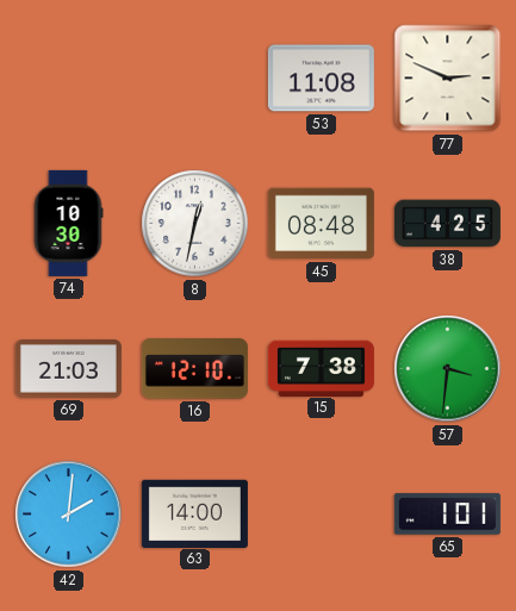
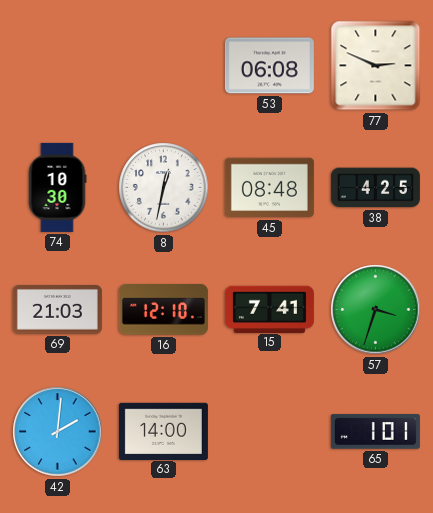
53: 11:08 -> 06:08 (269, 66)
15: 7:38 -> 7:41 (269, 309)
57: 3:31 -> 3:33 (376, 310)
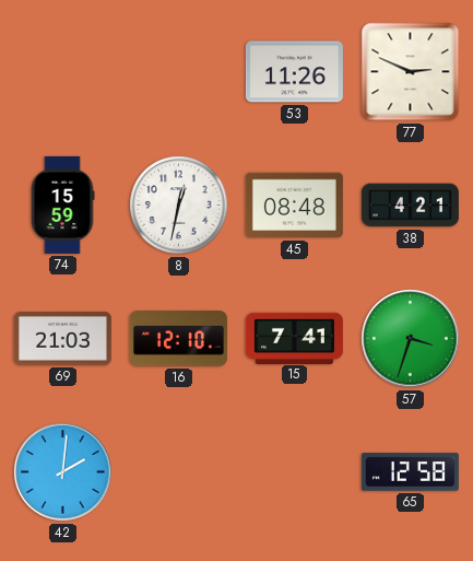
53: 06:08 -> 11:26 (294, 72)
74: 10:30 -> 15:59 (62, 204)
38: 4:25 -> 4:21 (410, 206)
63: 14:00 -> none (163, 431)
65: 1:01 -> 12:58 (410, 472)
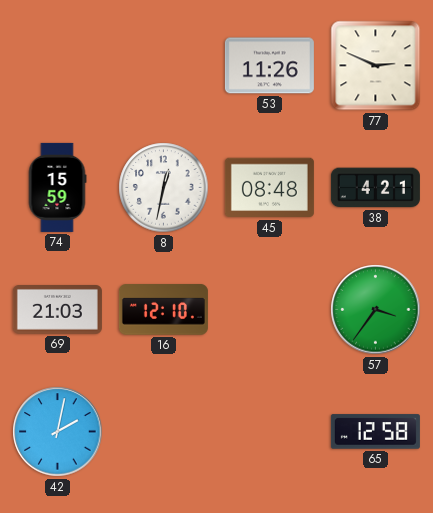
15: 7:41 -> none (294, 338)
57: 3:33 -> 3:36 (376, 310)
42: 2:01 -> 2:02 (58, 432)
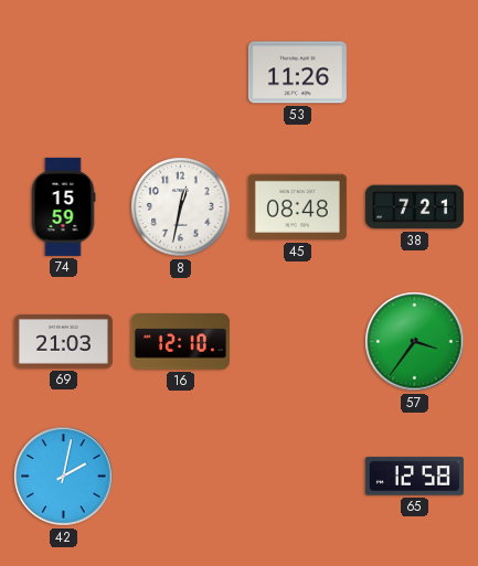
77: 2:49 -> none (376, 66)
38: 4:21 -> 7:21 (414, 207)
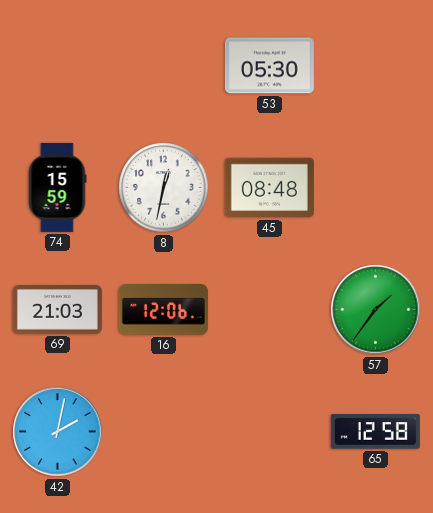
53: 11:26 -> 05:30 (269, 66)
38: 7:21 -> none (414, 207)
16: 12:10 -> 12:06 (163, 310)
57: 3:36 -> 1:36 (376, 310)
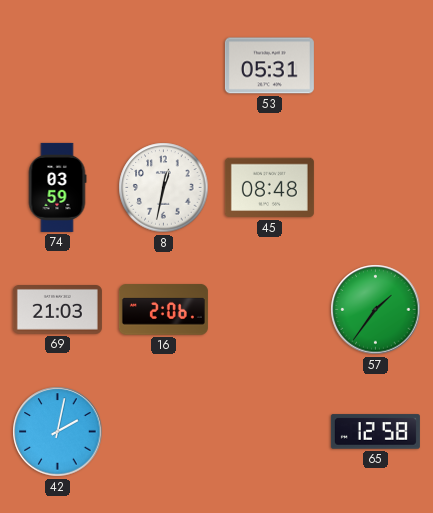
53: 05:30 -> 05:31 (269, 66)
74: 15:59 -> 03:59 (57, 187)
16: 12:06 -> 2:06 (163, 310)
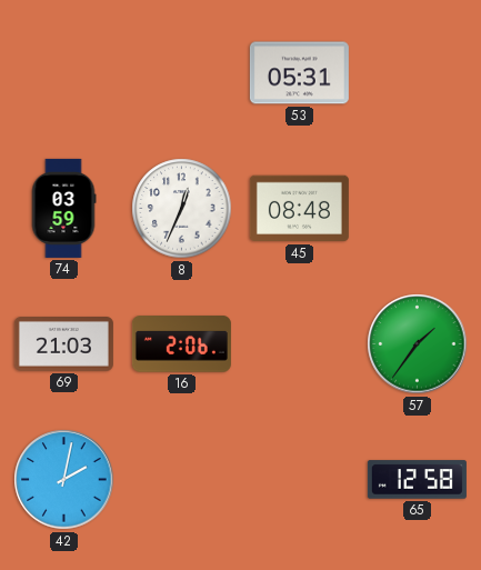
8: 12:32 -> 12:34 (182, 209)
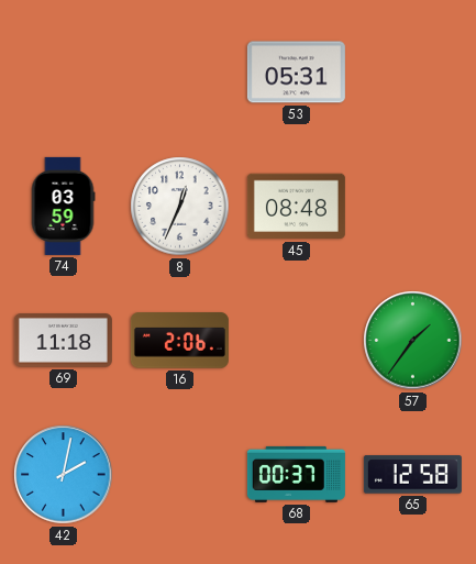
69: 21:03 -> 11:18 (63, 341)
68: none -> 00:37 (296, 474)
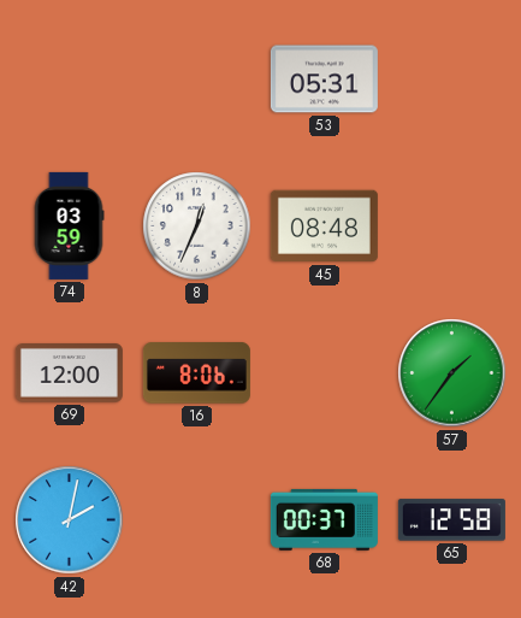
69: 11:18 -> 12:00 (69, 373)
16: 2:06 -> 8:06 (196, 373)
